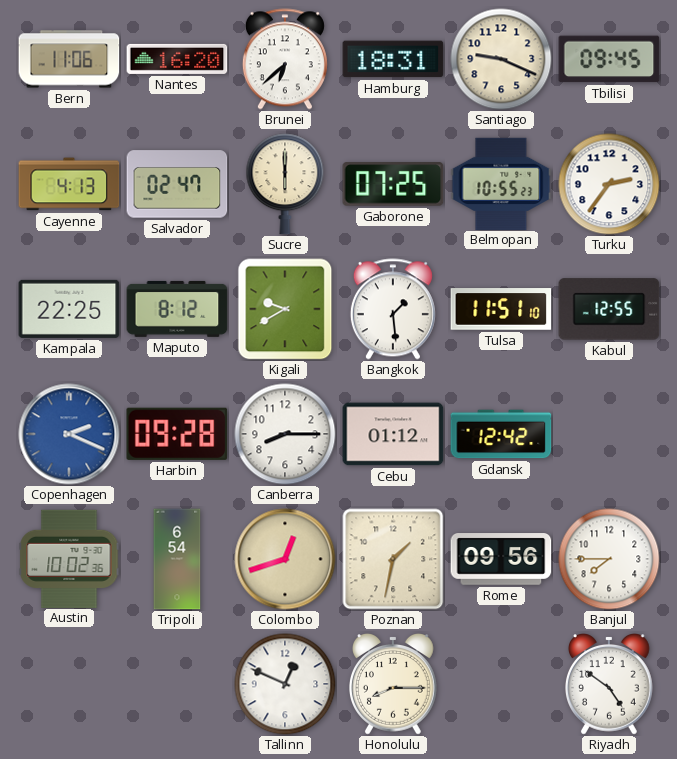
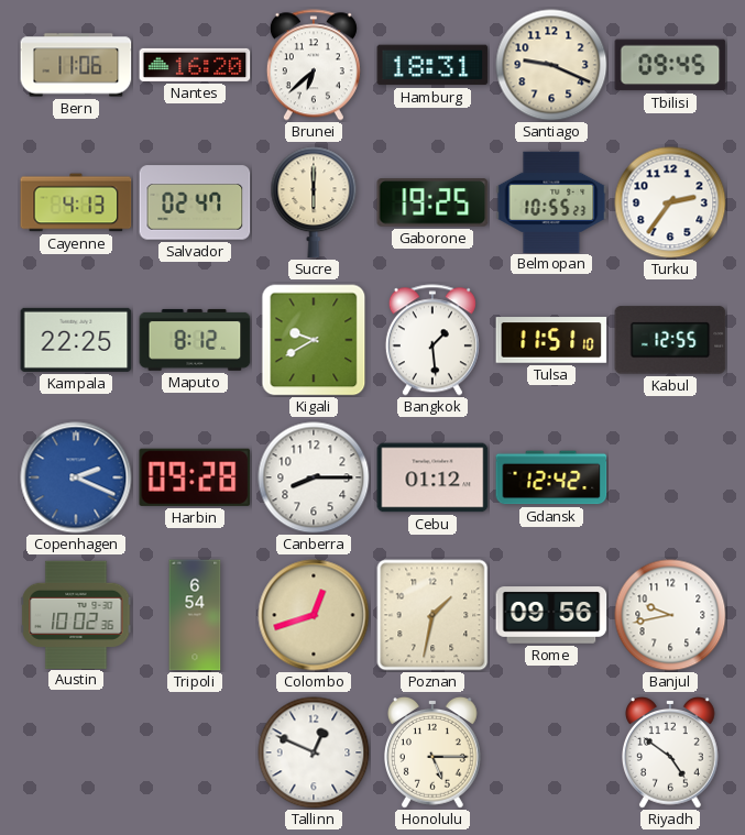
Gaborone: 07:25 -> 19:25 (432, 202)
Banjul: 7:45 -> 9:43 (670, 615)
Honolulu: 8:15 -> 5:15 (434, 754)
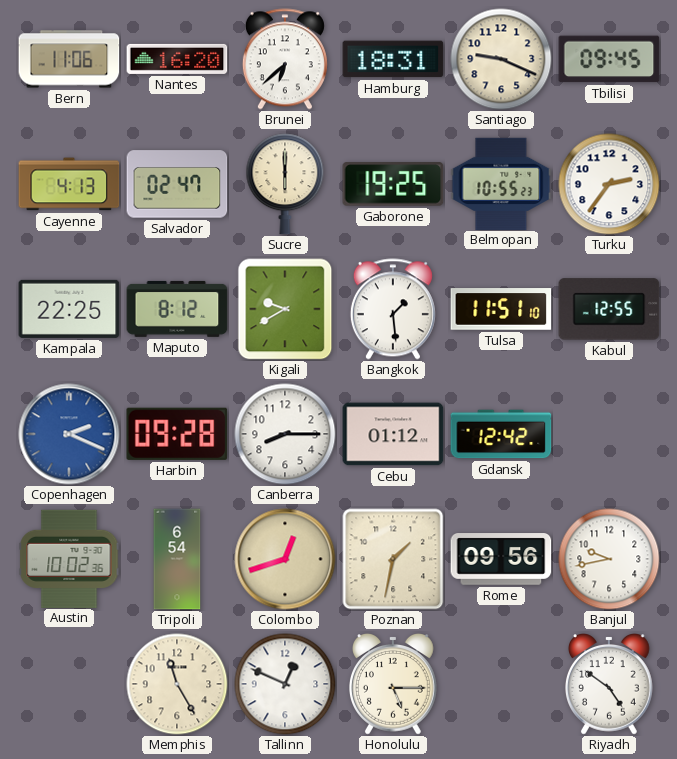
Memphis: none -> 11:25 (177, 684)
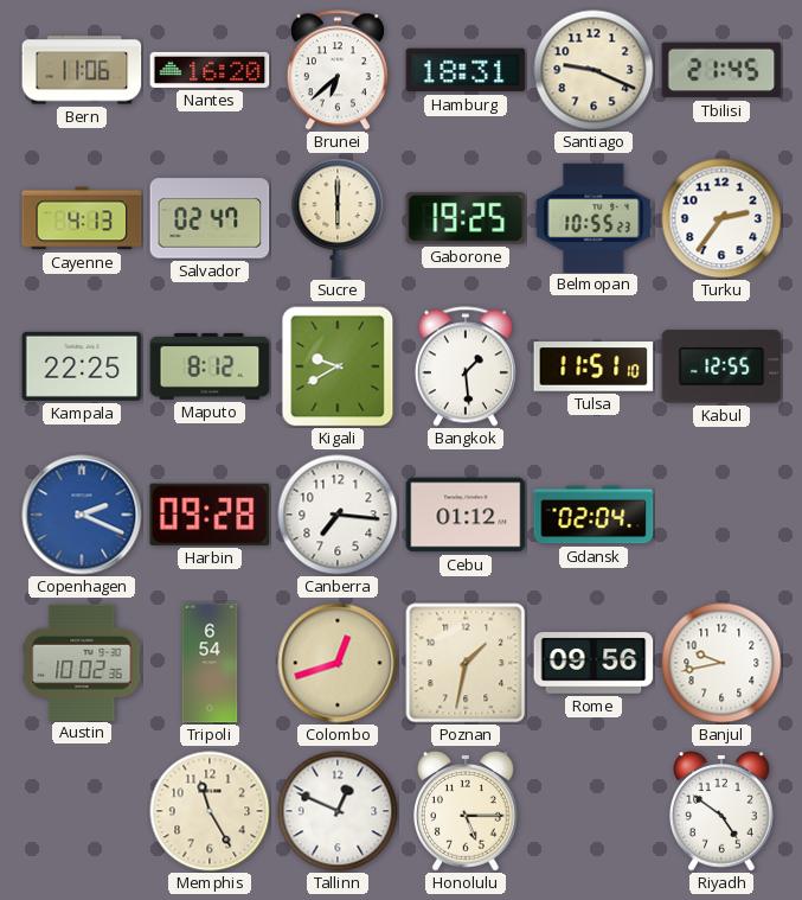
Tbilisi: 09:45 -> 21:45 (721, 70)
Canberra: 8:15 -> 7:16 (338, 515)
Gdansk: 12:42 -> 02:04 (594, 515)
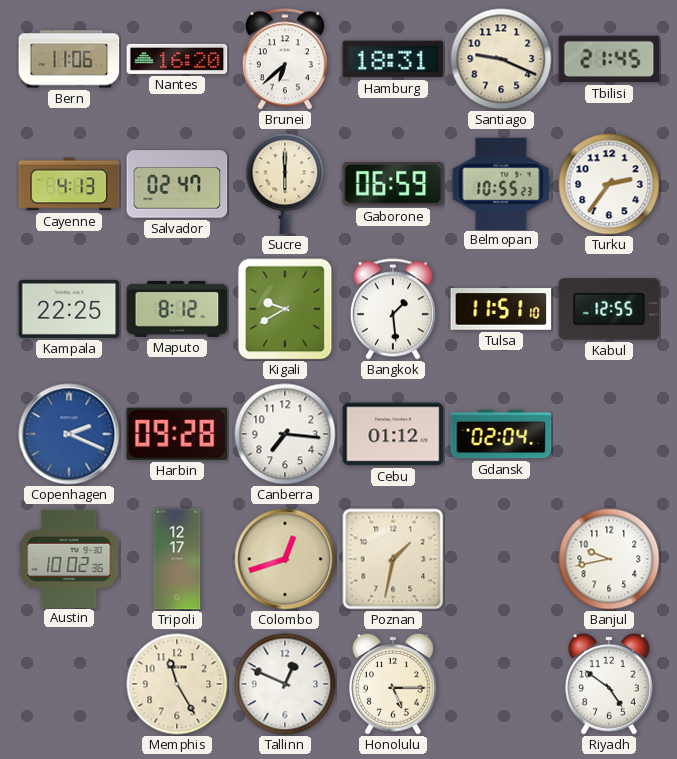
Gaborone: 19:25 -> 06:59 (393, 184)
Tripoli: 6:54 -> 12:17 (177, 559)
Rome: 09:56 -> none (594, 663)
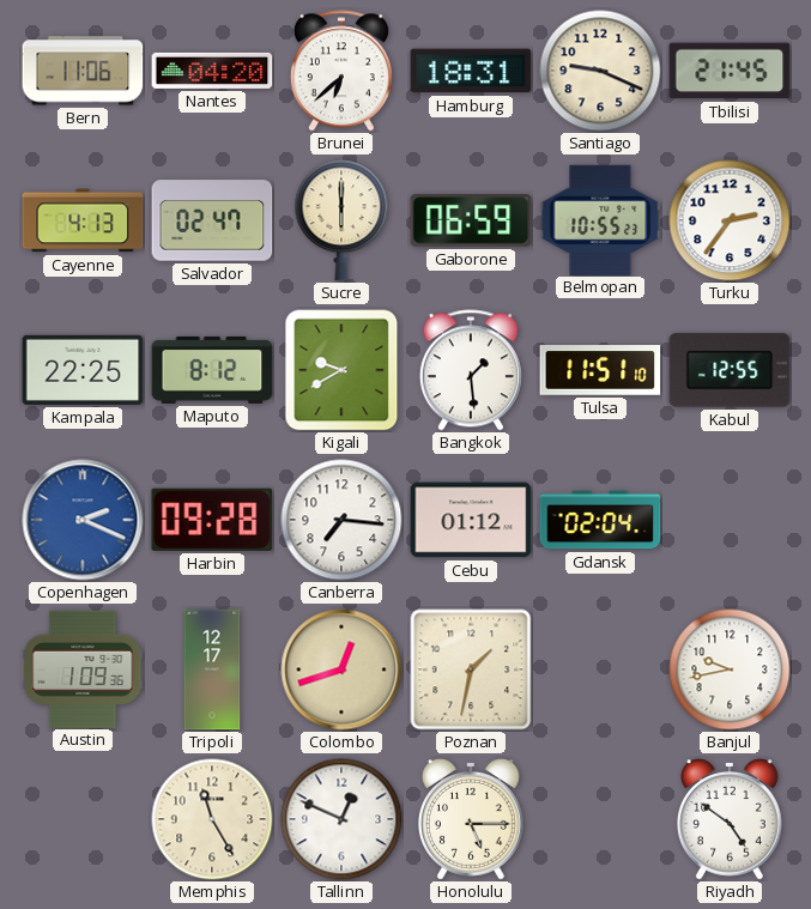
Nantes: 16:20 -> 04:20 (212, 71)
Austin: 10:02 -> 1:09 (83, 668)
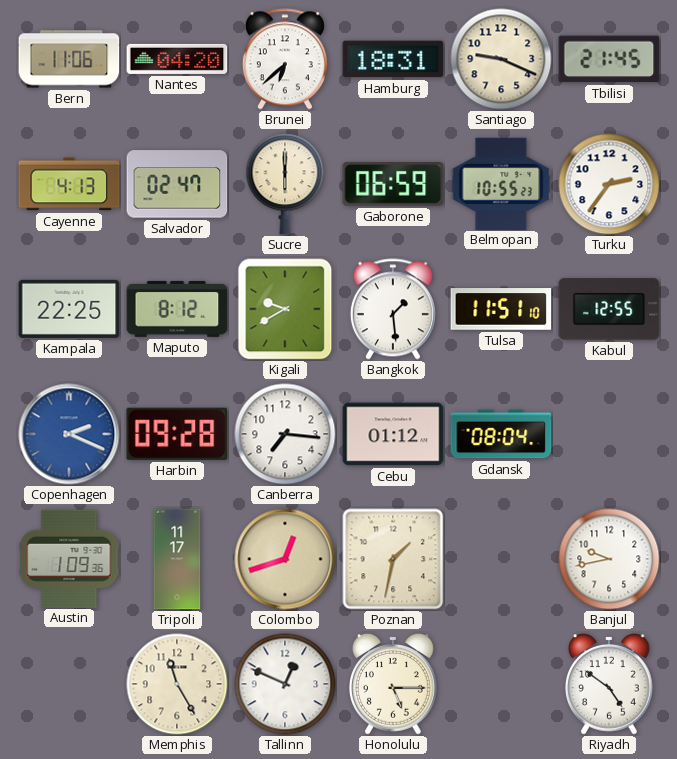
Gdansk: 02:04 -> 08:04 (501, 434)
Tripoli: 12:17 -> 11:17 (177, 559)
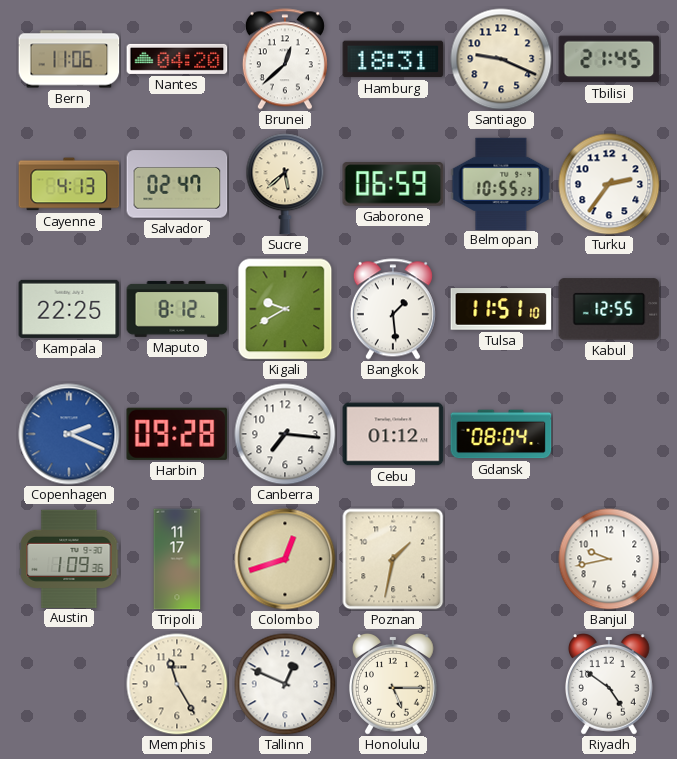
Brunei: 6:38 -> 12:38 (285, 59)
Sucre: 6:00 -> 5:38 (285, 184)
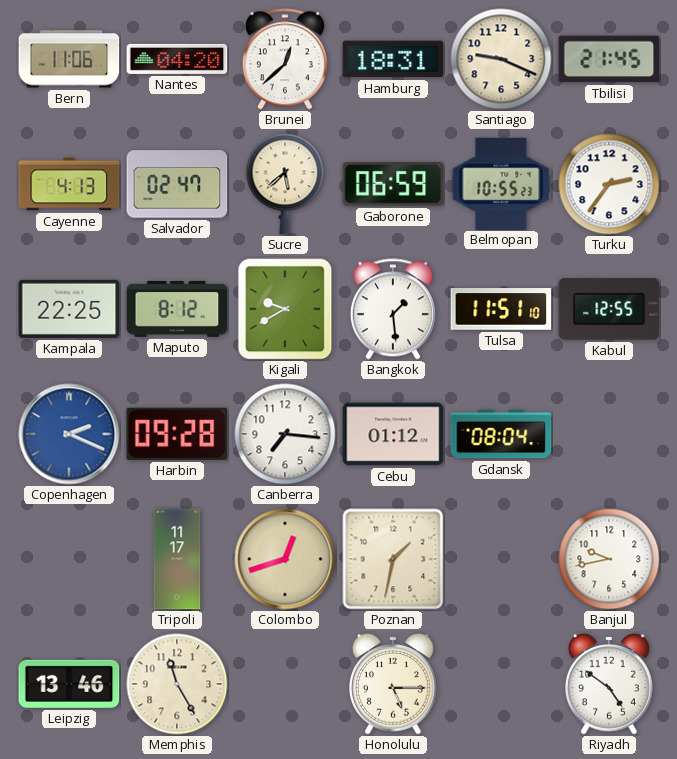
Austin: 1:09 -> none (69, 558)
Leipzig: none -> 13:46 (69, 684)
Tallinn: 12:49 -> none (285, 684)
